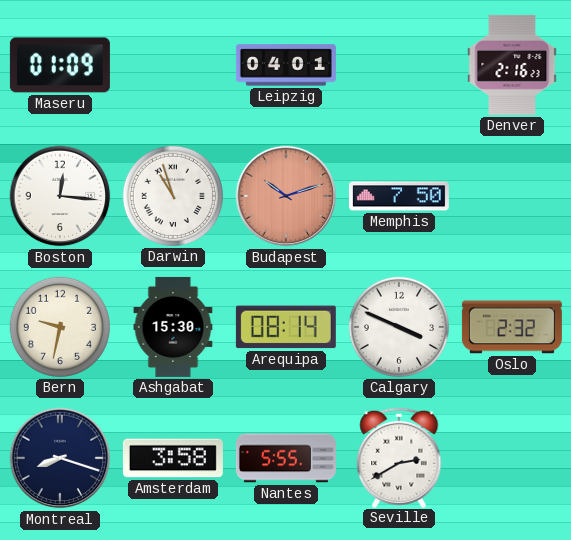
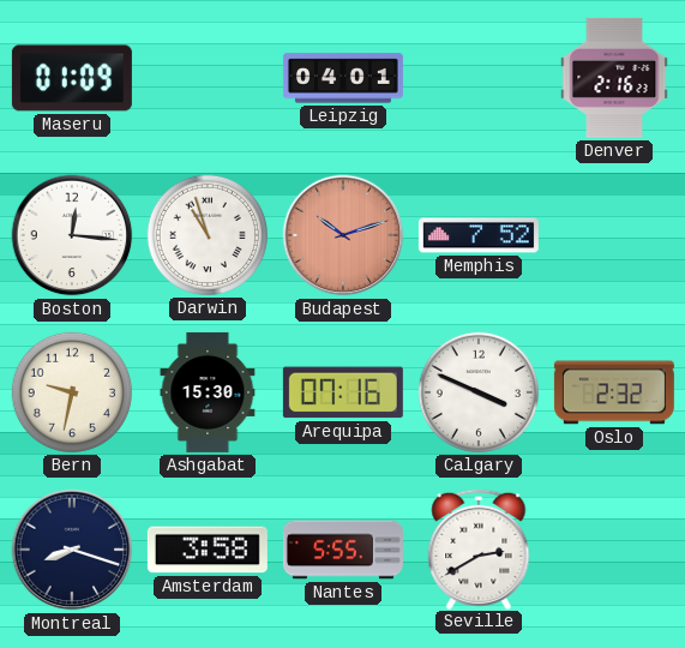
Memphis: 7:50 -> 7:52 (479, 235)
Arequipa: 08:14 -> 07:16 (343, 392)
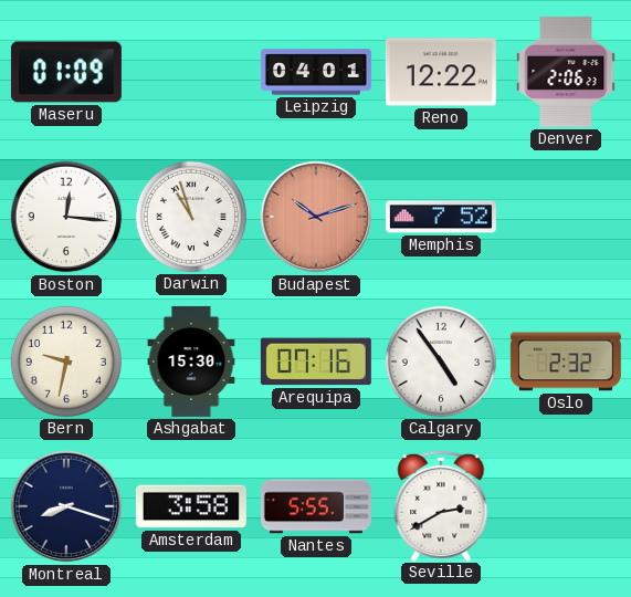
Reno: none -> 12:22 (441, 72)
Denver: 2:16 -> 2:06 (566, 72)
Calgary: 3:49 -> 4:54 (441, 362)
